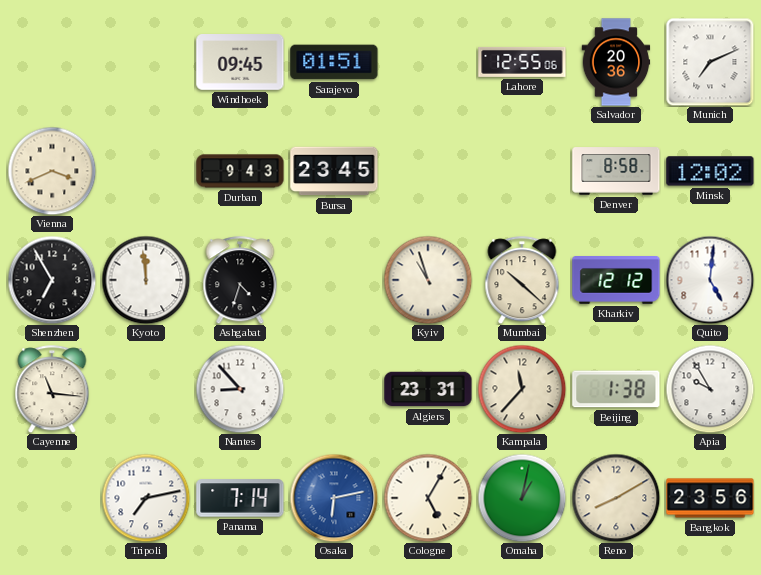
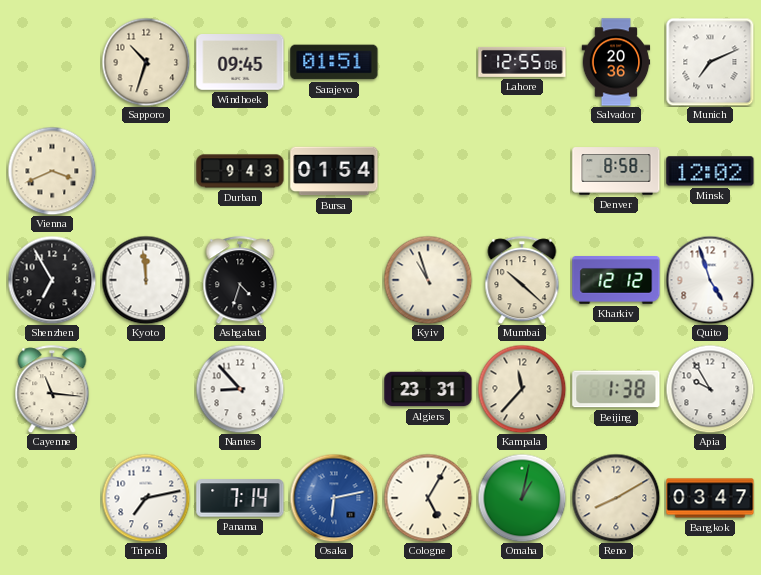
Sapporo: none -> 10:33 (146, 62)
Bursa: 23:45 -> 01:54 (334, 171)
Quito: 5:01 -> 4:57 (710, 280)
Bangkok: 23:56 -> 03:47 (710, 498)
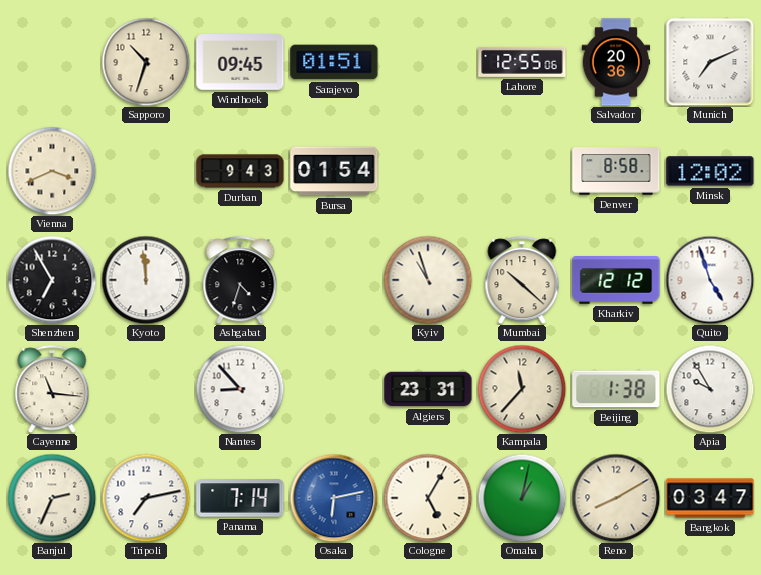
Banjul: none -> 2:34 (52, 498)
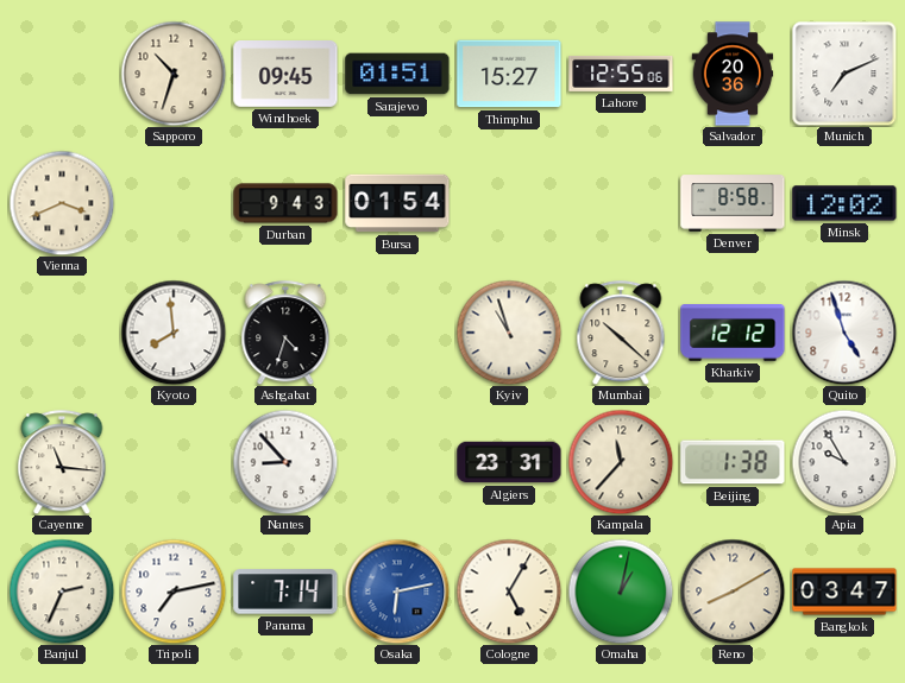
Thimphu: none -> 15:27 (509, 74)
Shenzhen: 6:55 -> none (52, 280)
Kyoto: 11:59 -> 7:59 (174, 333)
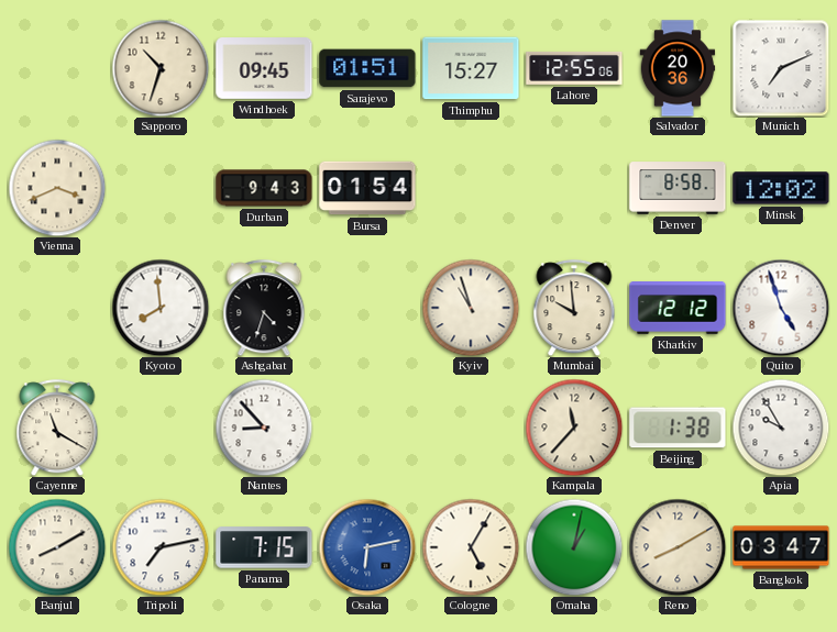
Mumbai: 10:22 -> 9:59 (574, 308)
Cayenne: 11:16 -> 11:20 (57, 428)
Algiers: 23:31 -> none (509, 462)
Banjul: 2:34 -> 8:10 (57, 547)
Panama: 7:14 -> 7:15 (264, 547)
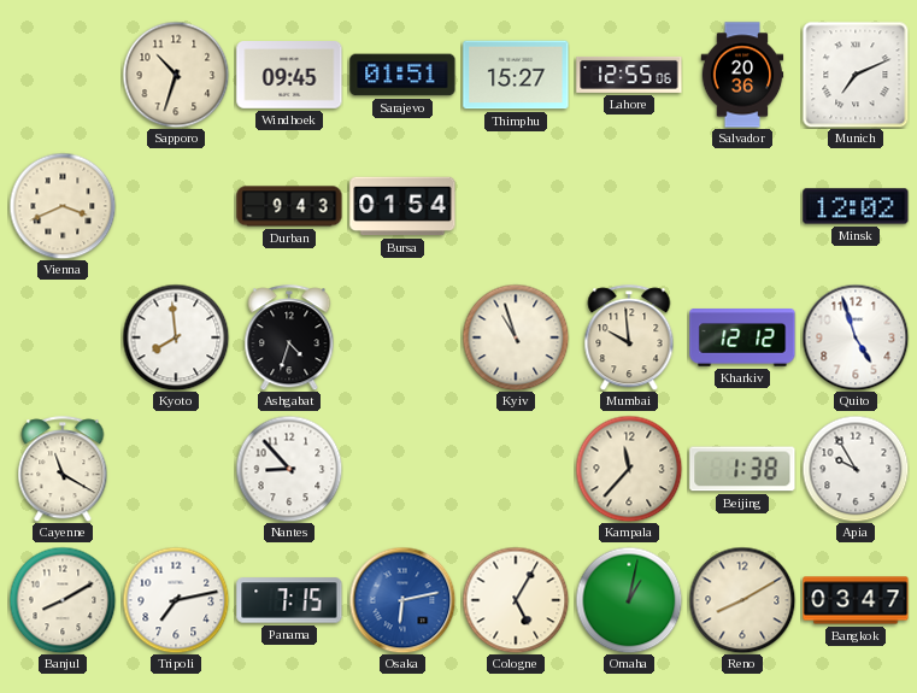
Denver: 8:58 -> none (678, 188)
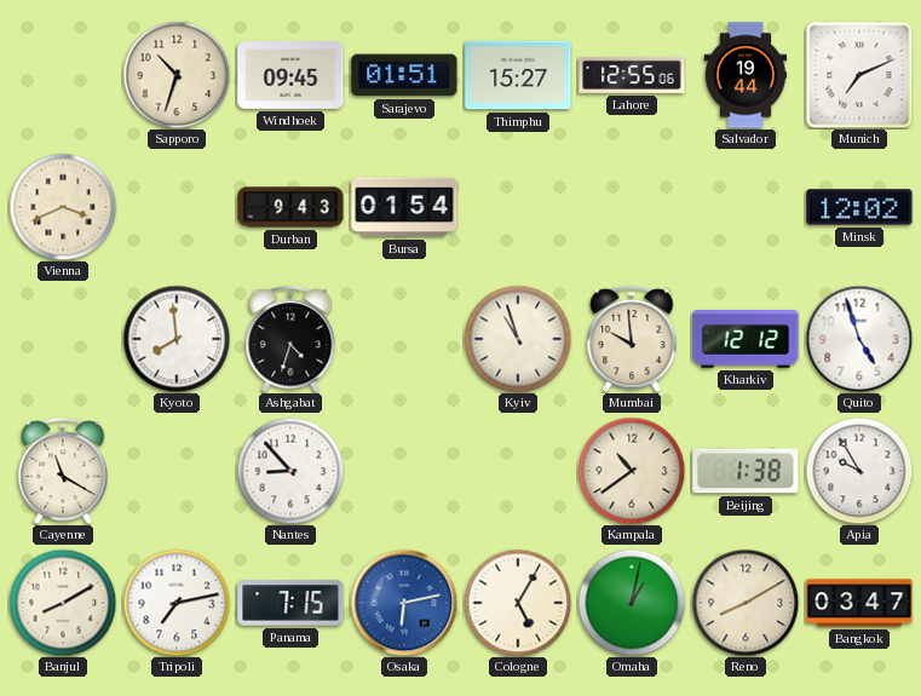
Salvador: 20:36 -> 19:44 (746, 75)
Kampala: 11:37 -> 10:39 (632, 471)
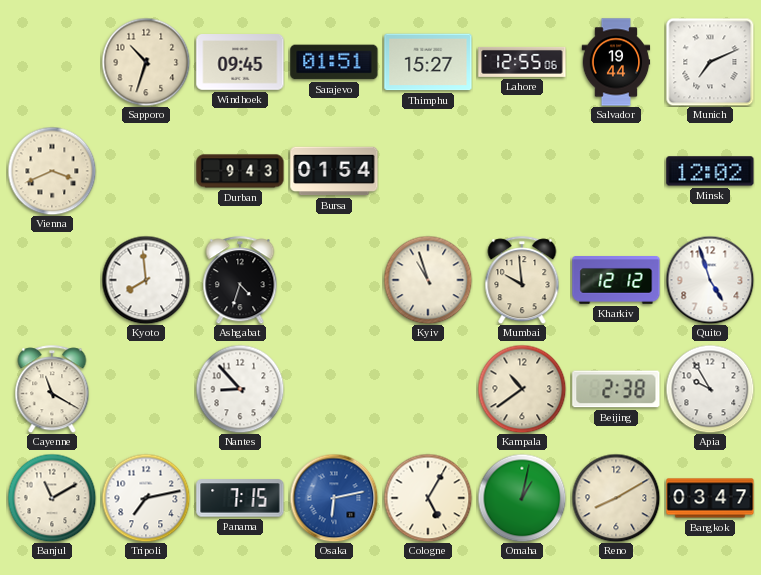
Beijing: 1:38 -> 2:38 (616, 389)
Banjul: 8:10 -> 11:10 (52, 498)
